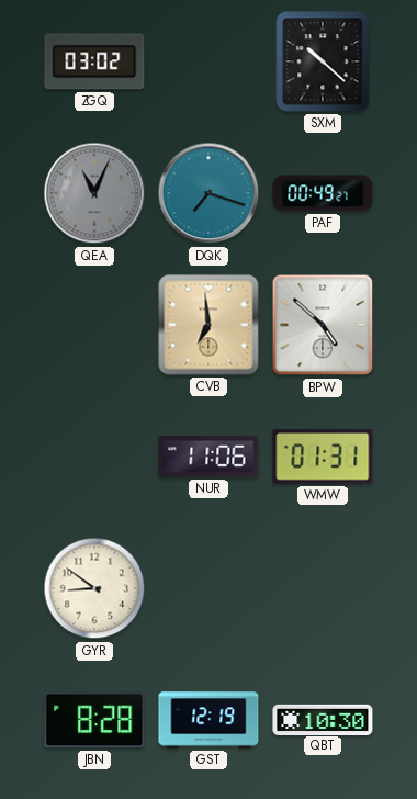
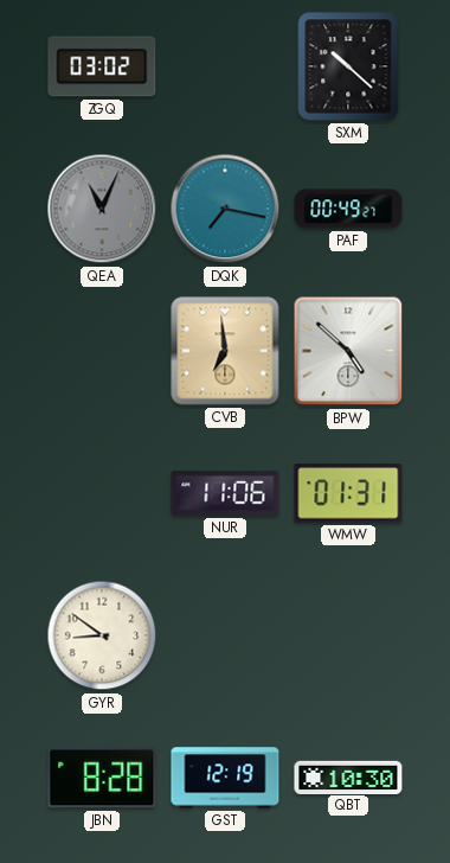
DQK: 7:18 -> 7:17 (225, 209)
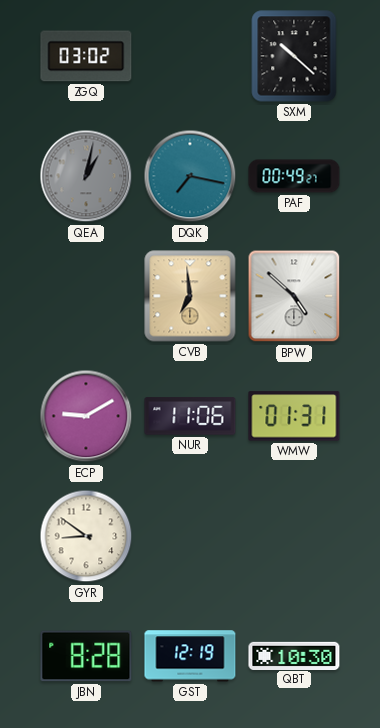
QEA: 11:04 -> 1:02 (86, 176)
ECP: none -> 9:10 (86, 416)
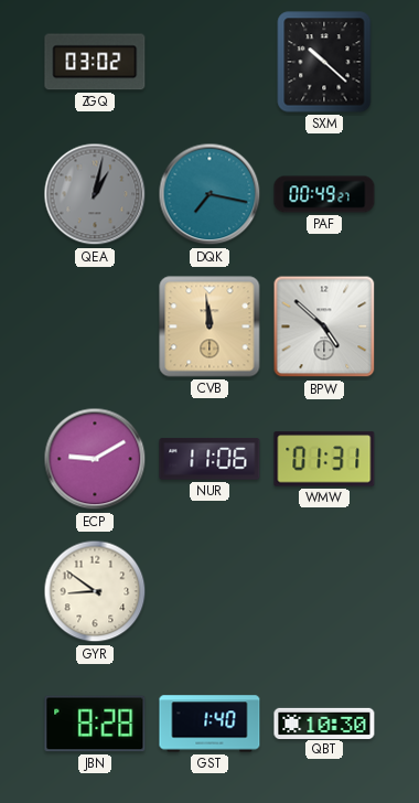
CVB: 6:59 -> 11:59 (209, 326)
GST: 12:19 -> 1:40 (209, 724)
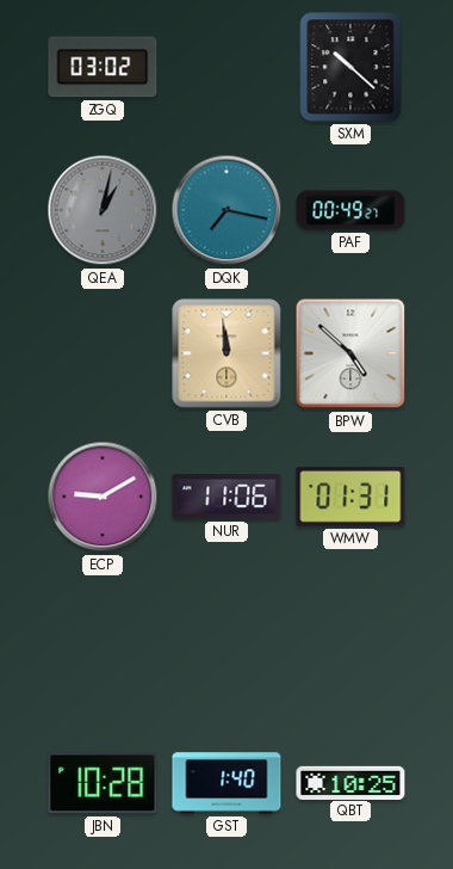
GYR: 8:51 -> none (95, 591)
JBN: 8:28 -> 10:28 (103, 783)
QBT: 10:30 -> 10:25 (350, 782)
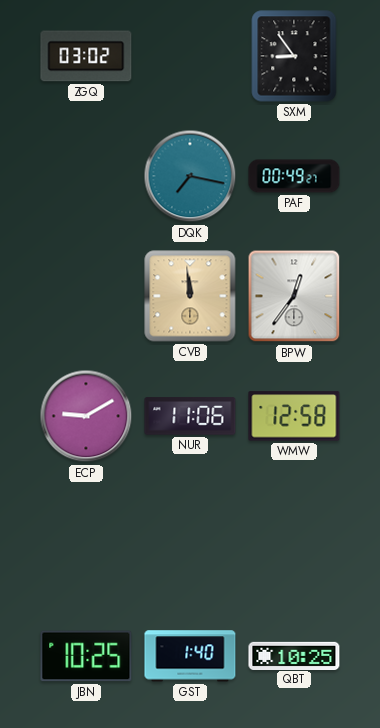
SXM: 10:22 -> 8:54 (294, 56)
QEA: 1:02 -> none (103, 210)
BPW: 4:52 -> 12:36 (294, 296)
WMW: 01:31 -> 12:58 (294, 416)
JBN: 10:28 -> 10:25 (86, 656)
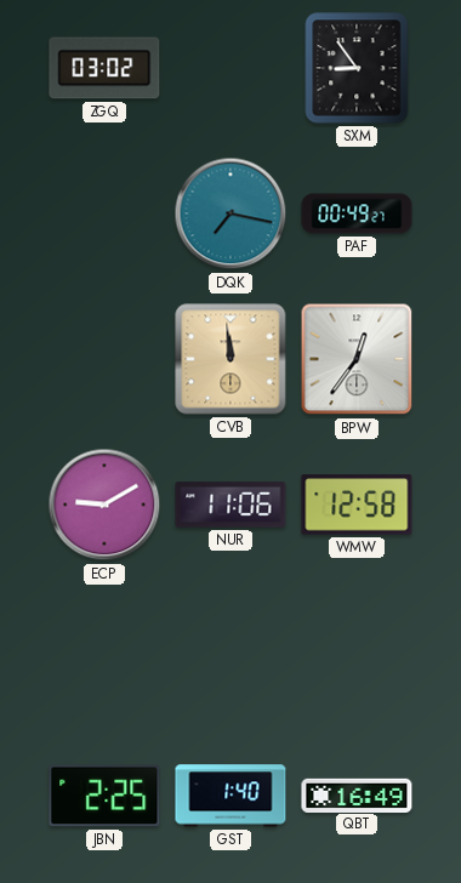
JBN: 10:25 -> 2:25 (104, 796)
QBT: 10:25 -> 16:49 (357, 794)
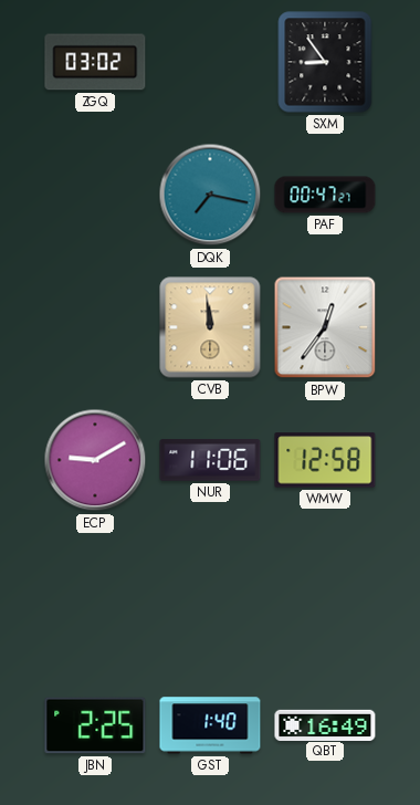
PAF: 00:49 -> 00:47 (325, 195)
